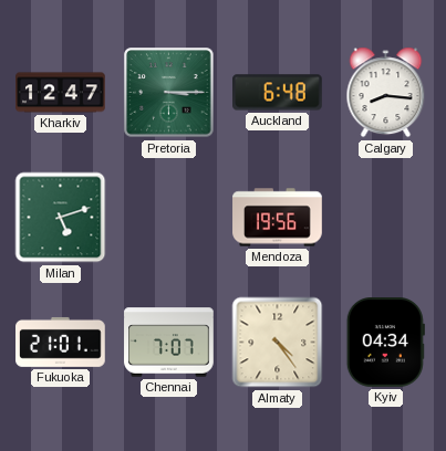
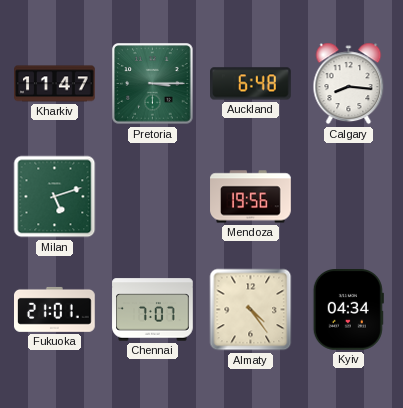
Kharkiv: 12:47 -> 11:47 (55, 84)
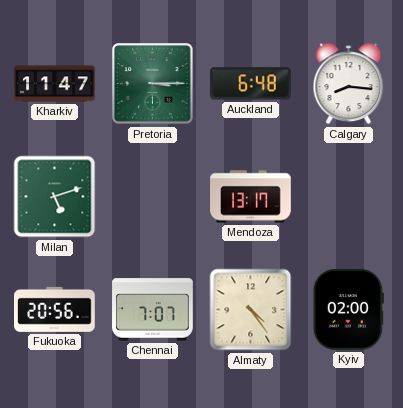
Mendoza: 19:56 -> 13:17 (251, 197)
Fukuoka: 21:01 -> 20:56 (55, 309)
Kyiv: 04:34 -> 02:00 (348, 310)
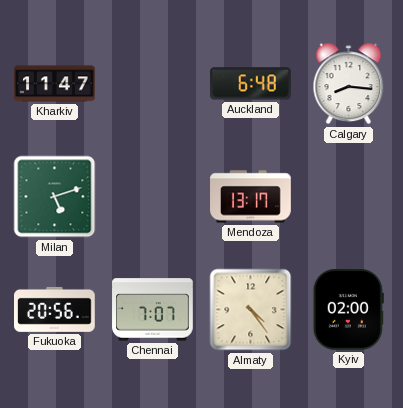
Pretoria: 3:15 -> none (153, 84)
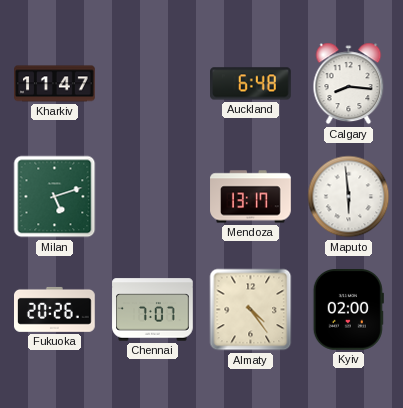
Maputo: none -> 5:59 (349, 197)
Fukuoka: 20:56 -> 20:26 (55, 309)
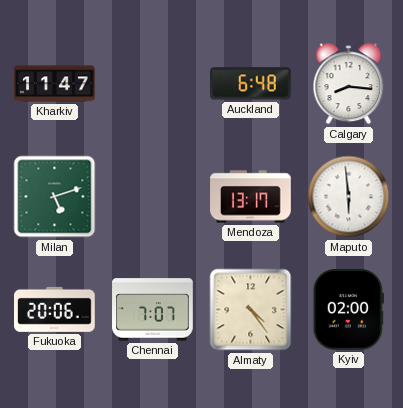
Fukuoka: 20:26 -> 20:06 (55, 309)
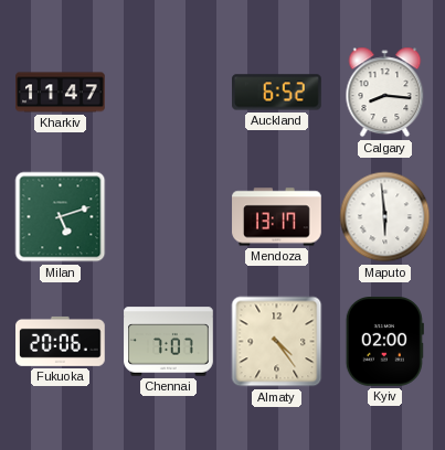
Auckland: 6:48 -> 6:52 (277, 93)
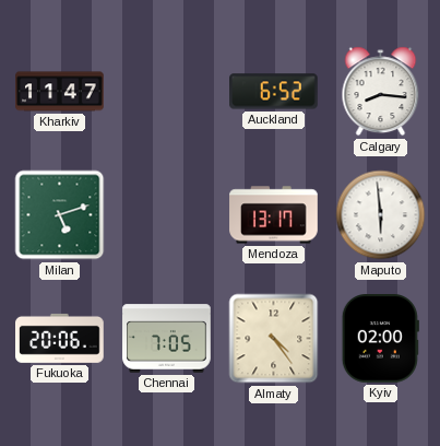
Chennai: 7:07 -> 7:05 (167, 339)
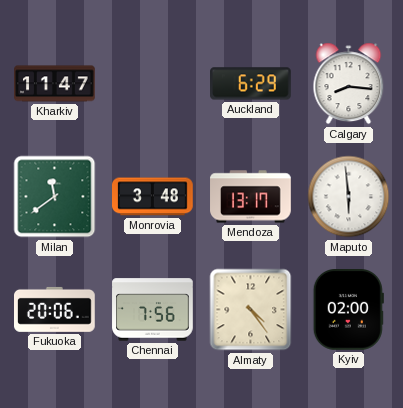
Auckland: 6:52 -> 6:29 (251, 84)
Milan: 5:12 -> 11:39 (55, 197)
Monrovia: none -> 3:48 (153, 197)
Chennai: 7:05 -> 7:56 (153, 310)
